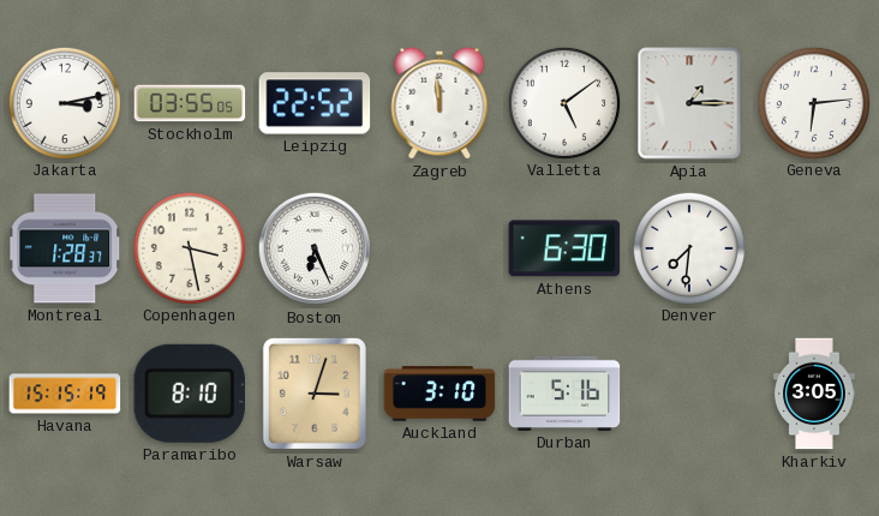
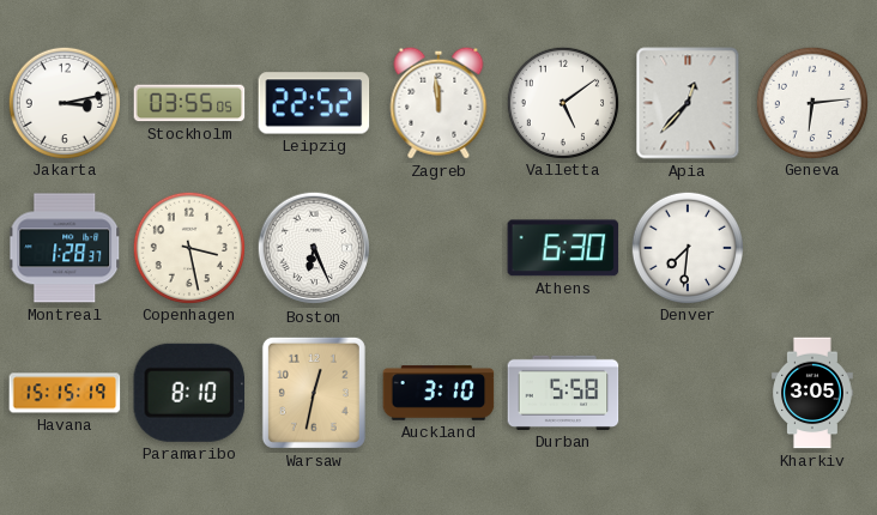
Apia: 1:15 -> 12:37 (688, 103)
Warsaw: 3:03 -> 12:32 (314, 393)
Durban: 5:16 -> 5:58 (563, 393)
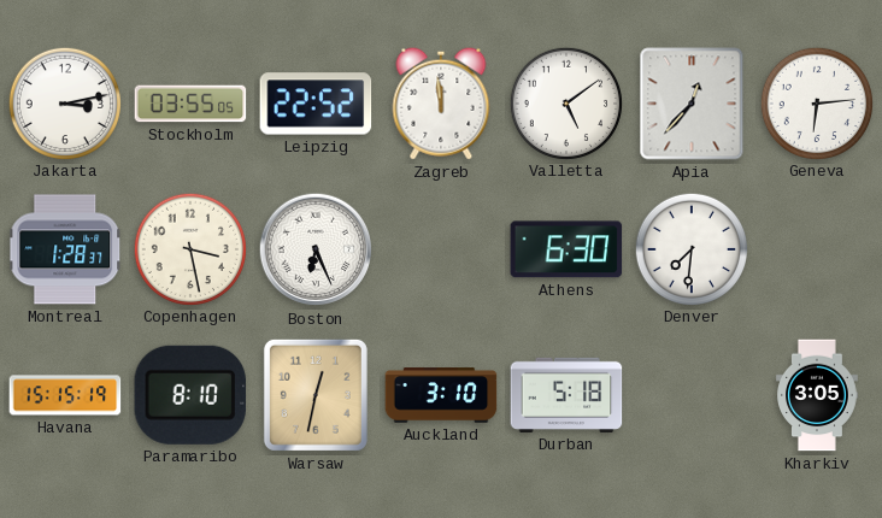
Durban: 5:58 -> 5:18 (566, 395)
